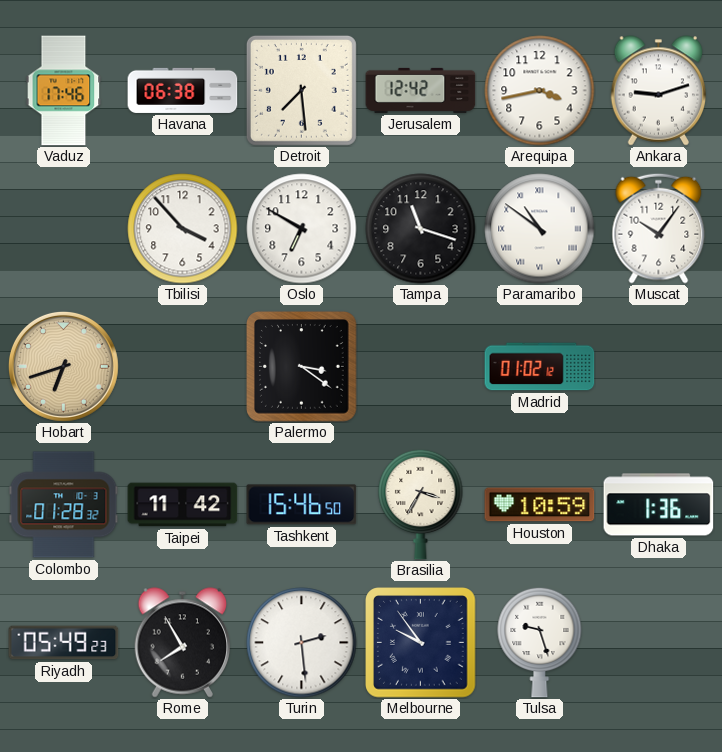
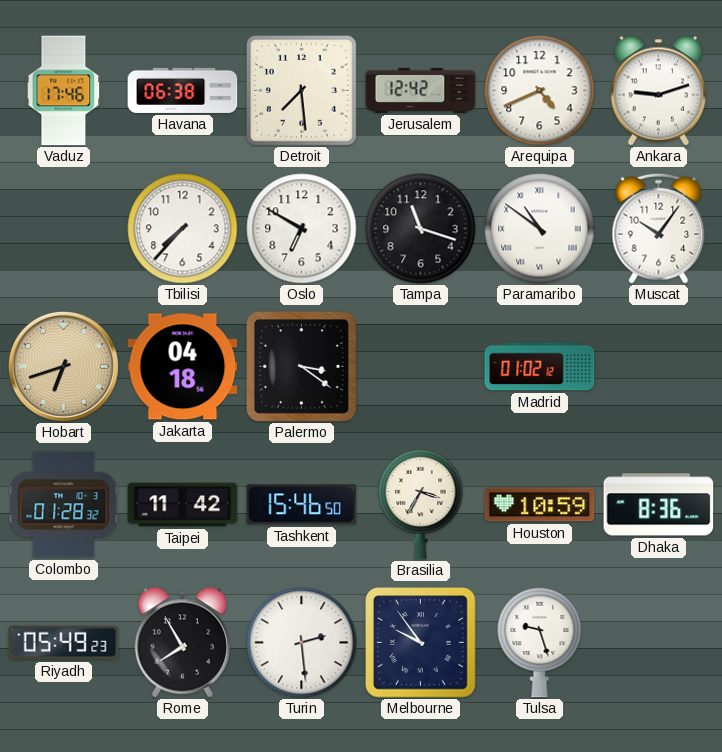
Arequipa: 3:43 -> 4:41 (540, 91)
Tbilisi: 3:53 -> 7:37 (183, 229)
Jakarta: none -> 04:18 (183, 367)
Dhaka: 1:36 -> 8:36 (659, 505)
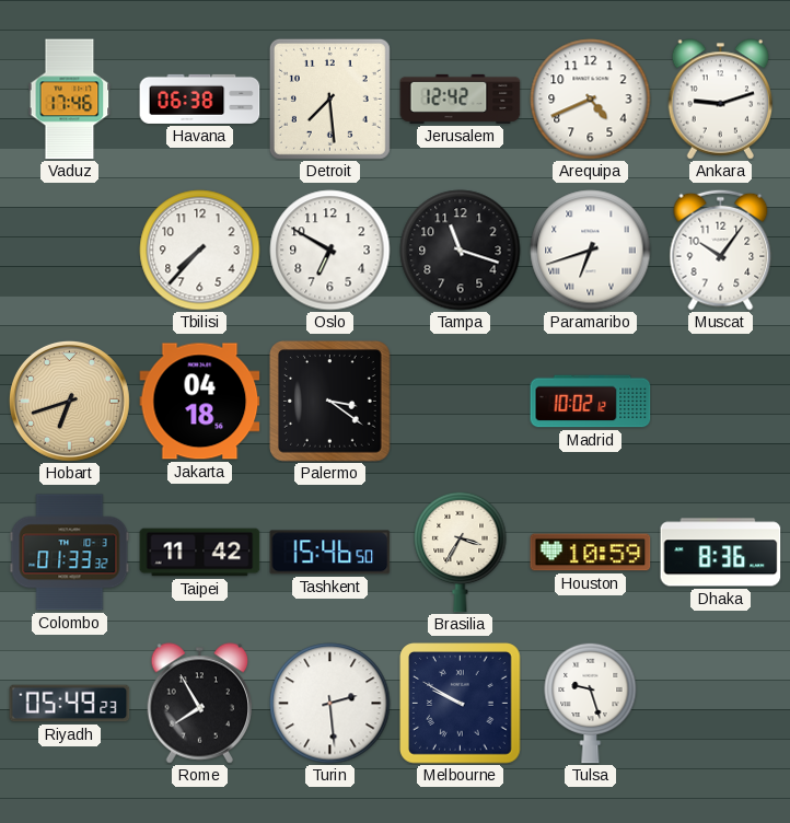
Paramaribo: 10:51 -> 6:42 (591, 251)
Madrid: 01:02 -> 10:02 (591, 402)
Colombo: 01:28 -> 01:33 (70, 553)
Melbourne: 9:54 -> 9:50 (461, 704)
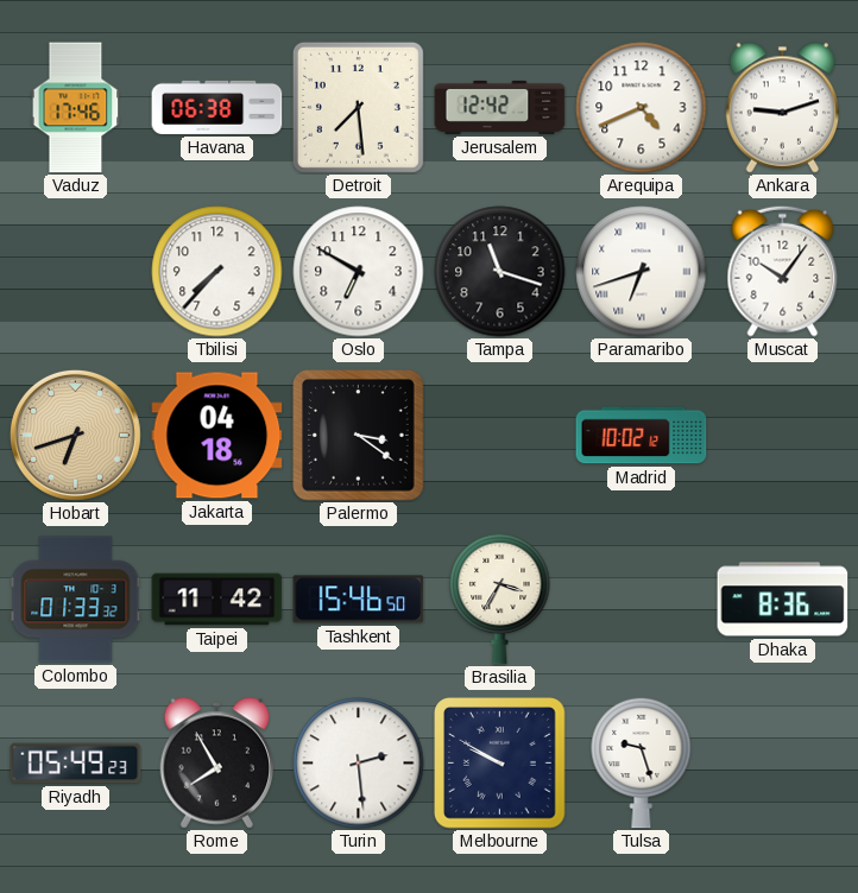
Houston: 10:59 -> none (591, 553)
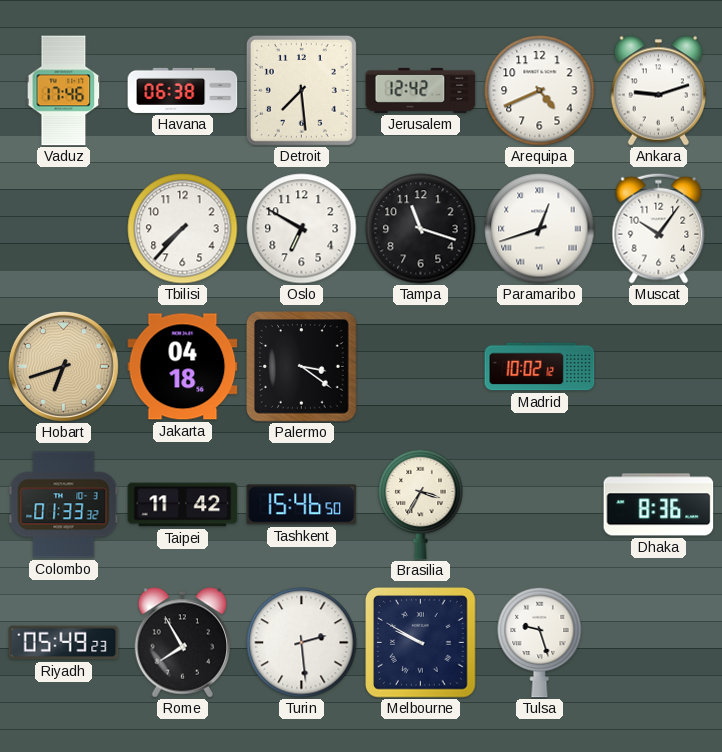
Paramaribo: 6:42 -> 12:42 (540, 229)
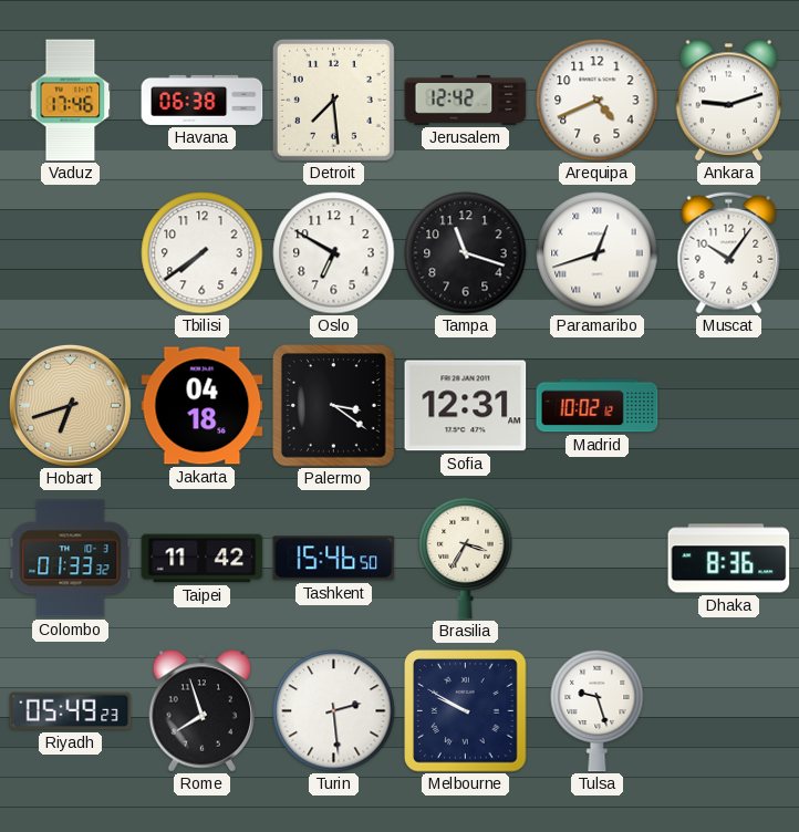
Tbilisi: 7:37 -> 7:39 (203, 253)
Sofia: none -> 12:31 (466, 406)
Rome: 7:55 -> 7:57 (203, 711)
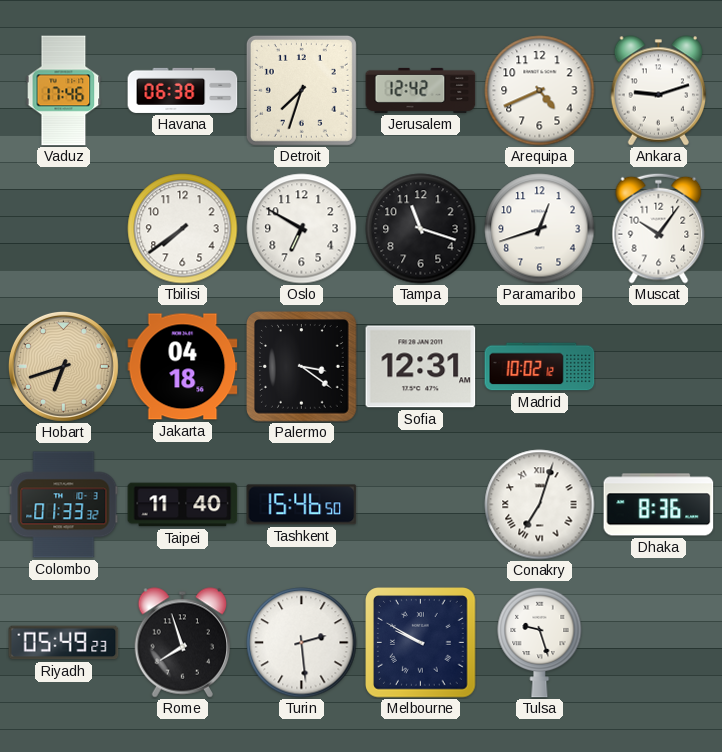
Detroit: 7:29 -> 7:33 (301, 90)
Paramaribo numerals: Roman -> Arabic (540, 229)
Taipei: 11:42 -> 11:40 (183, 505)
Brasilia: 3:35 -> none (466, 558)
Conakry: none -> 7:03 (540, 505)
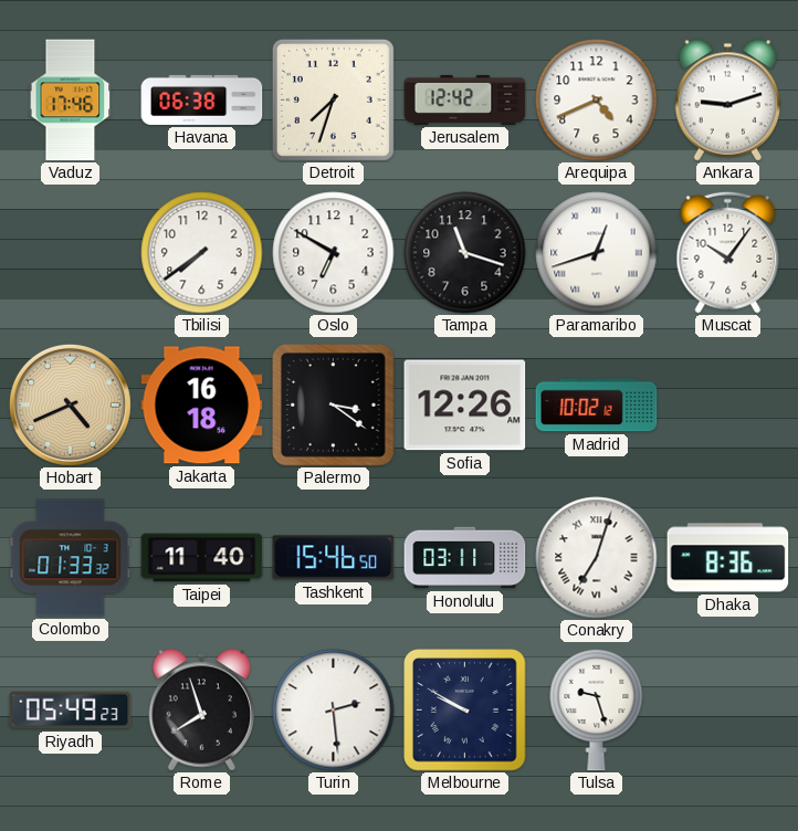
Paramaribo numerals: Arabic -> Roman (597, 253)
Hobart: 6:42 -> 4:41 (70, 404)
Jakarta: 04:18 -> 16:18 (202, 406)
Sofia: 12:31 -> 12:26 (465, 406)
Honolulu: none -> 03:11 (465, 558)
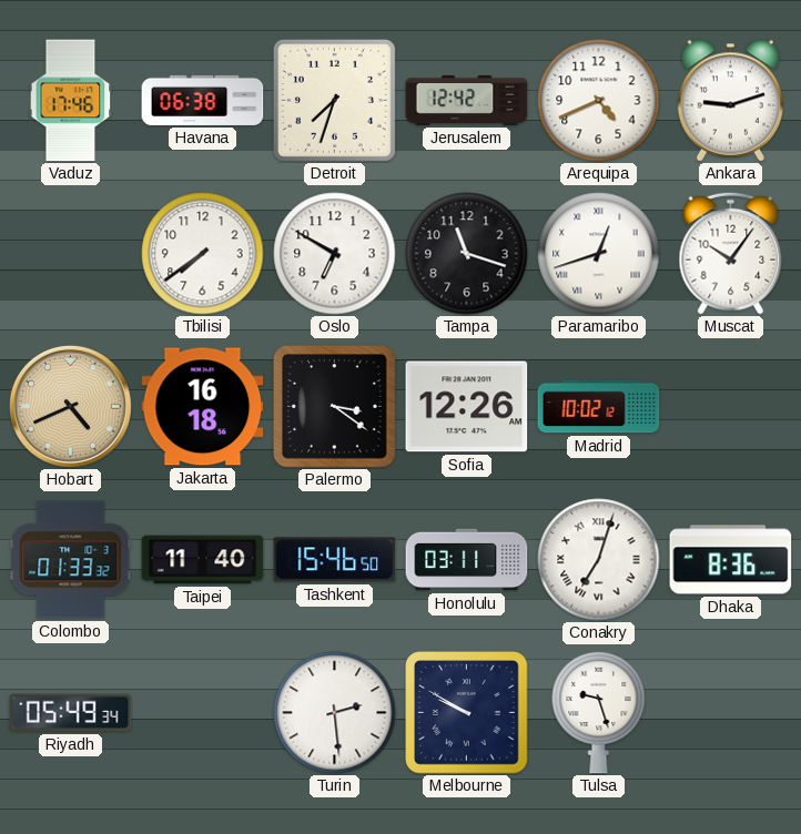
Riyadh: 05:49:23 -> 05:49:34 (71, 713)
Rome: 7:57 -> none (202, 711)
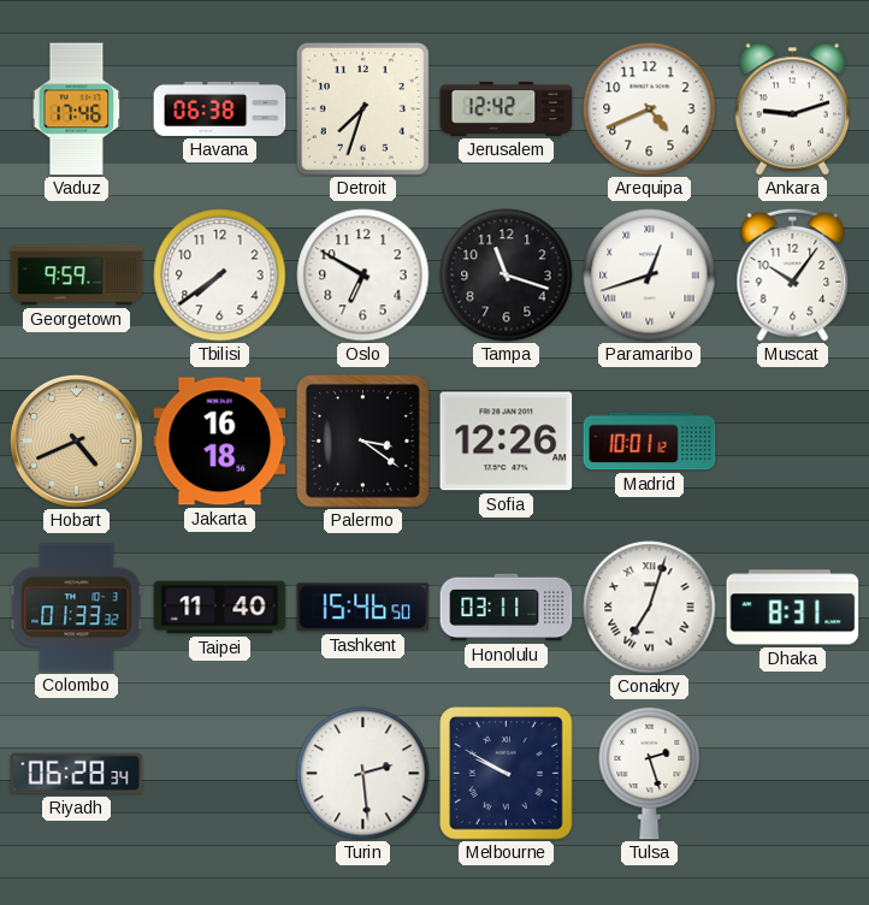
Georgetown: none -> 9:59 (77, 276)
Madrid: 10:02 -> 10:01 (650, 442)
Dhaka: 8:36 -> 8:31 (793, 608)
Riyadh: 05:49 -> 06:28 (77, 774)
Tulsa: 9:27 -> 2:27 (650, 773)
